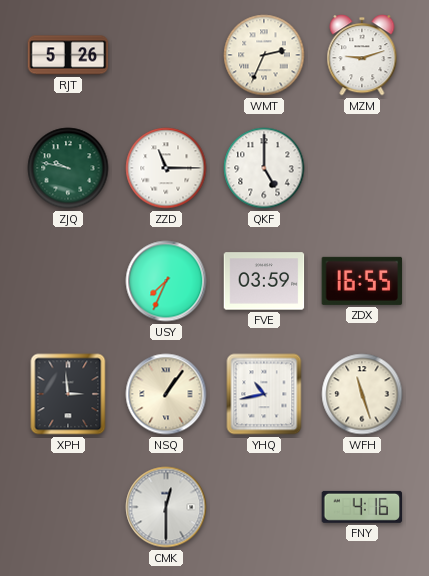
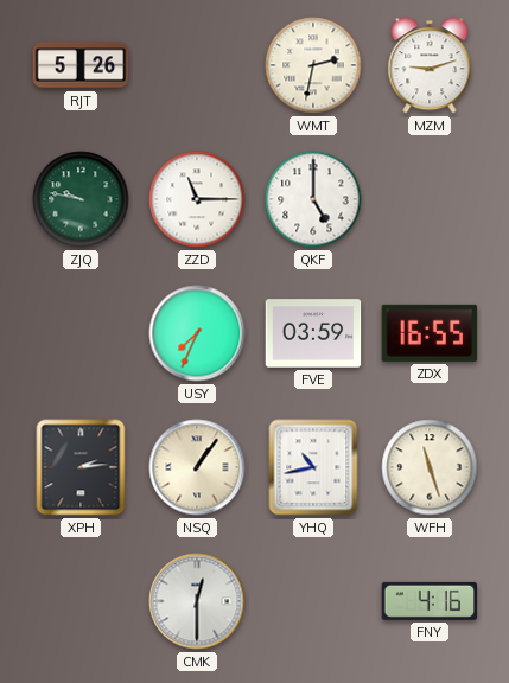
WMT: 2:34 -> 2:32 (313, 65)
XPH: 2:59 -> 2:14 (81, 467)
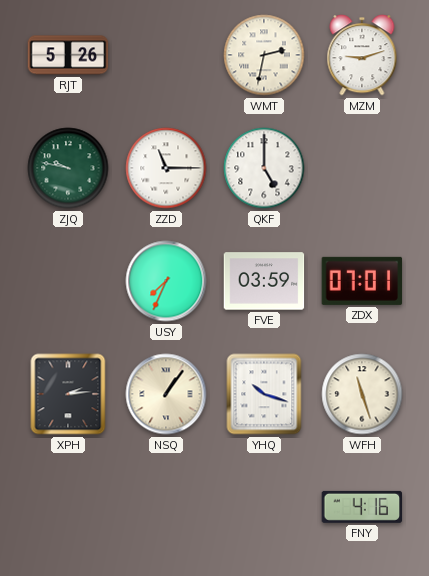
ZDX: 16:55 -> 07:01 (362, 281)
YHQ: 10:43 -> 10:18 (264, 394)
CMK: 12:30 -> none (197, 601)
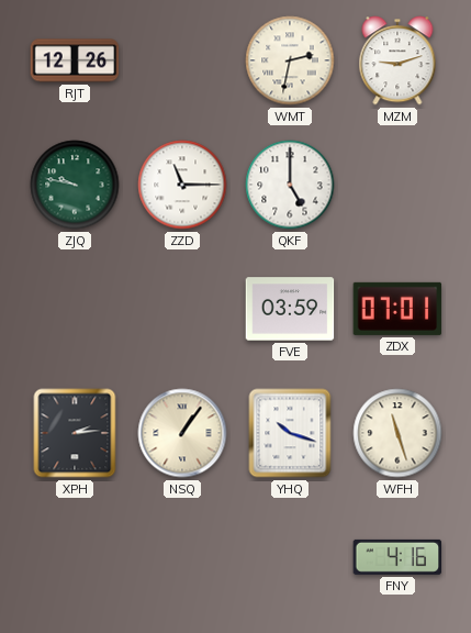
RJT: 5:26 -> 12:26 (75, 60)
USY: 7:34 -> none (166, 281)
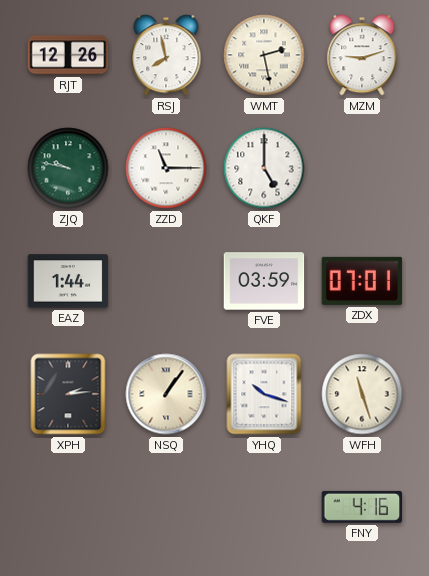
RSJ: none -> 7:58 (166, 55)
WMT: 2:32 -> 2:28 (264, 55)
EAZ: none -> 1:44 (68, 281)
